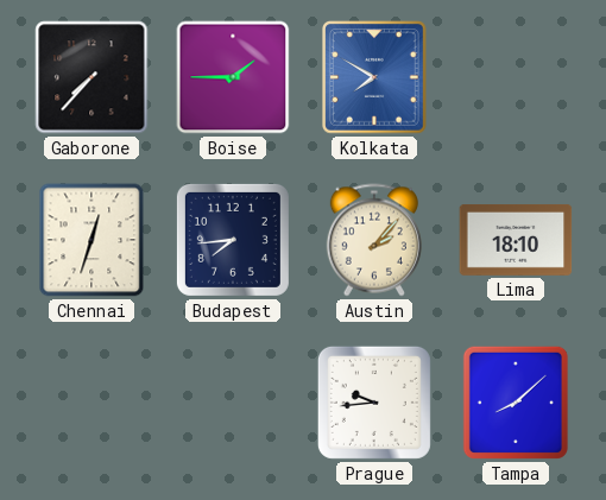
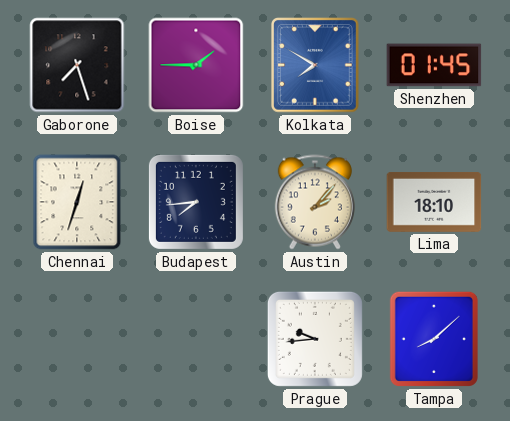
Gaborone: 7:37 -> 7:27 (77, 65)
Shenzhen: none -> 01:45 (434, 65)
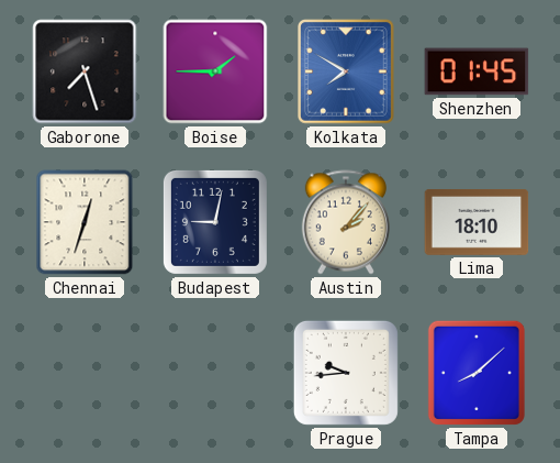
Budapest: 7:44 -> 9:02 (215, 222)
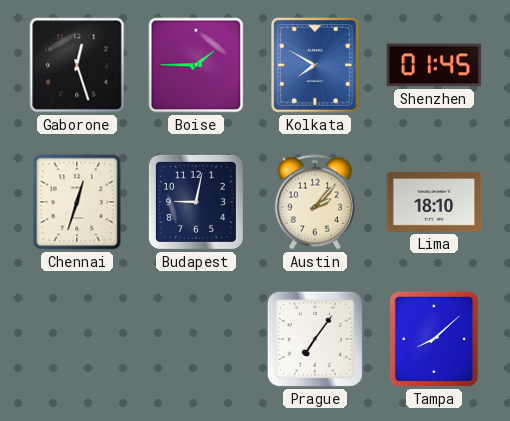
Gaborone: 7:27 -> 12:27 (77, 65)
Prague: 9:44 -> 7:06 (315, 339)
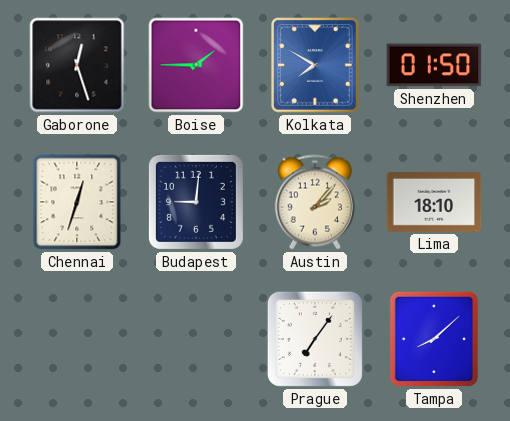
Shenzhen: 01:45 -> 01:50 (434, 65)
Budapest: 9:02 -> 9:01 (196, 202)
